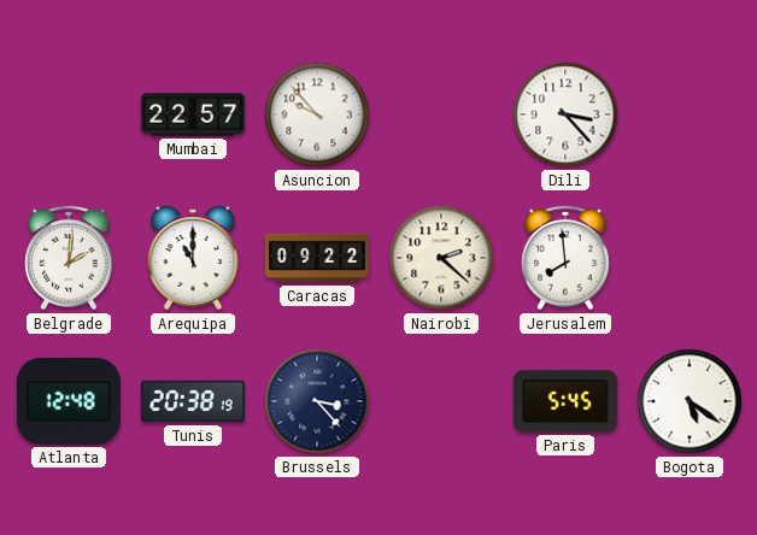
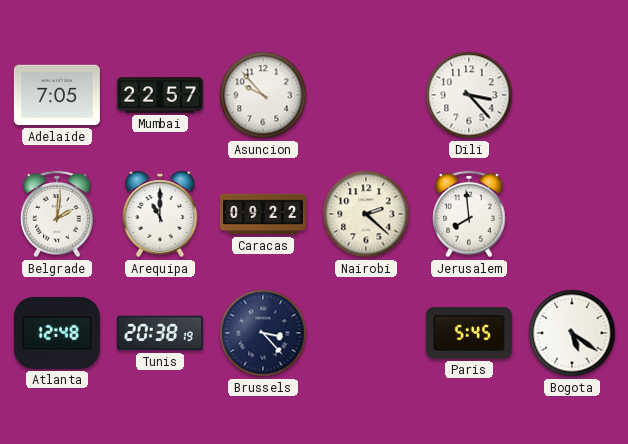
Adelaide: none -> 7:05 (57, 95)
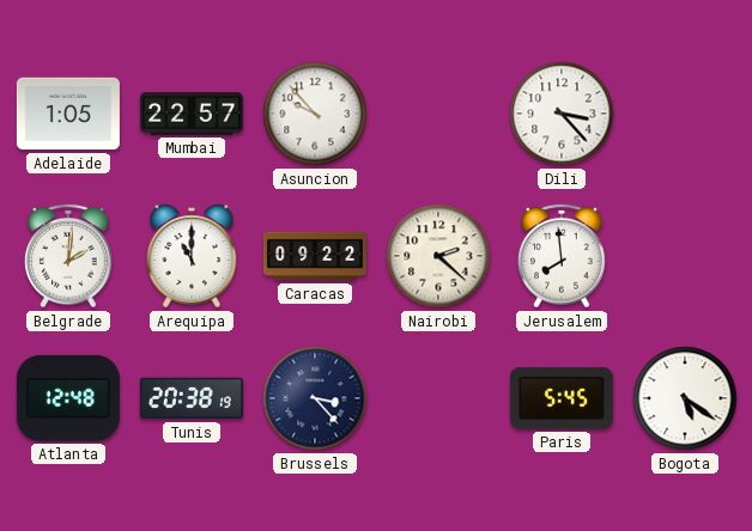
Adelaide: 7:05 -> 1:05 (68, 114)
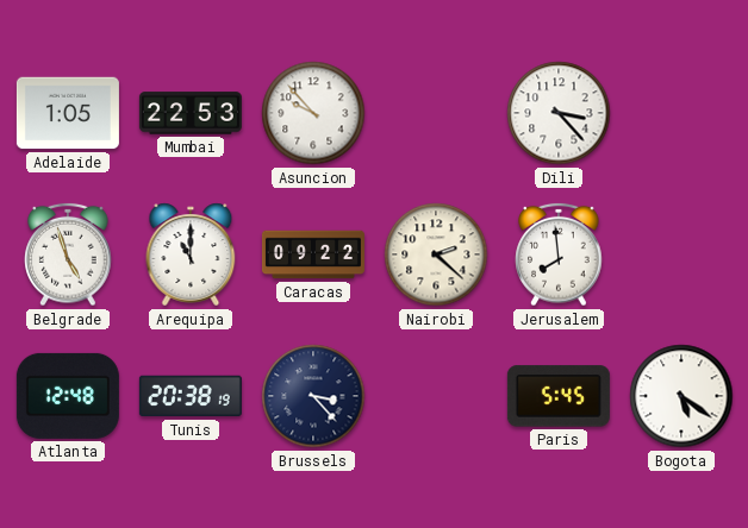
Mumbai: 22:57 -> 22:53 (191, 113)
Belgrade: 2:01 -> 4:57 (68, 254)
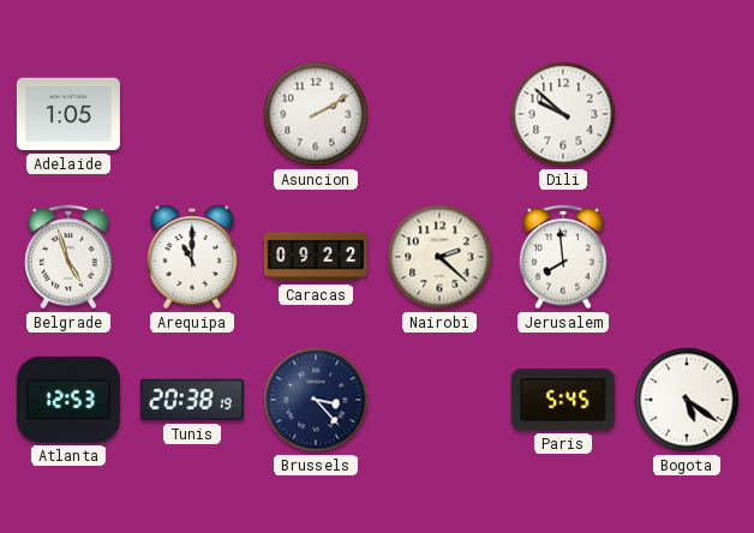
Mumbai: 22:53 -> none (191, 113)
Asuncion: 9:53 -> 2:10 (316, 114)
Dili: 3:23 -> 9:52 (563, 114)
Atlanta: 12:48 -> 12:53 (68, 400)
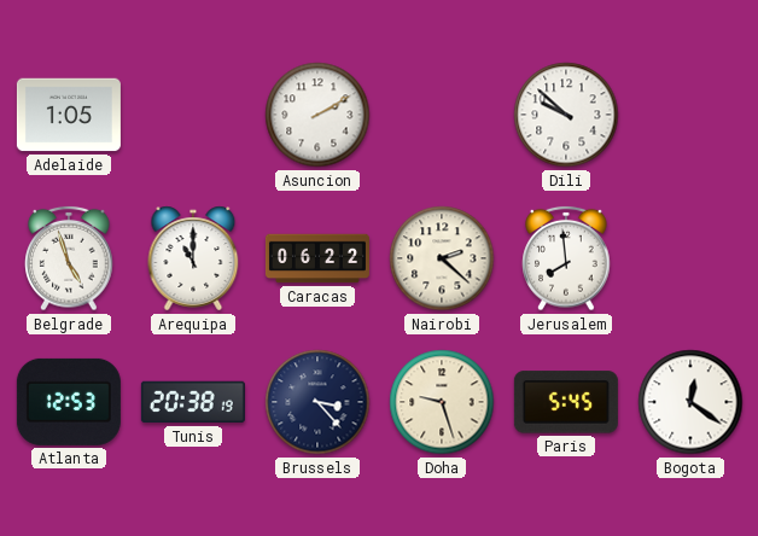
Caracas: 09:22 -> 06:22 (317, 258)
Doha: none -> 9:27 (442, 402)
Bogota: 5:21 -> 12:21 (690, 402)
